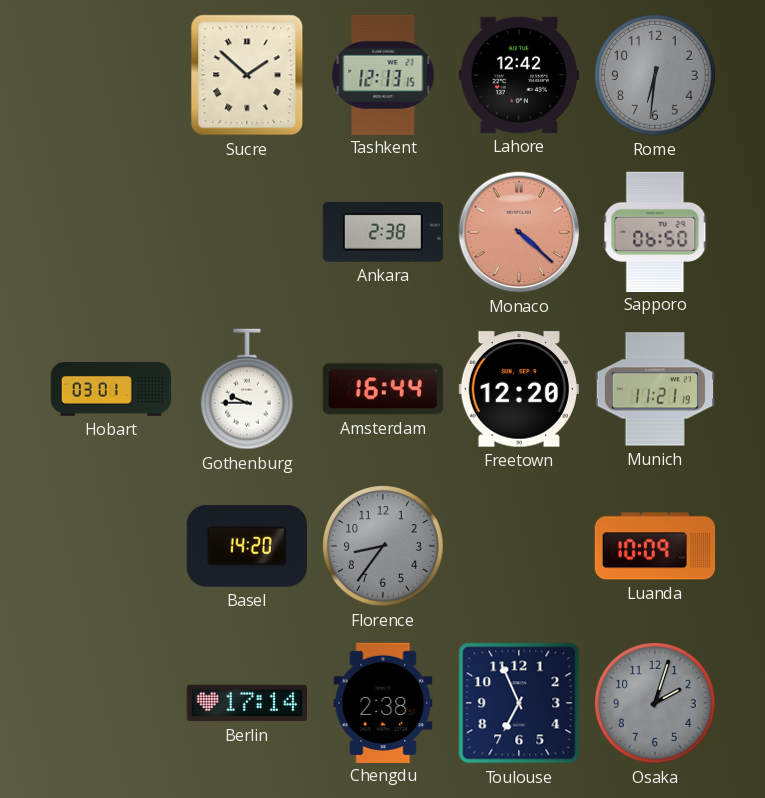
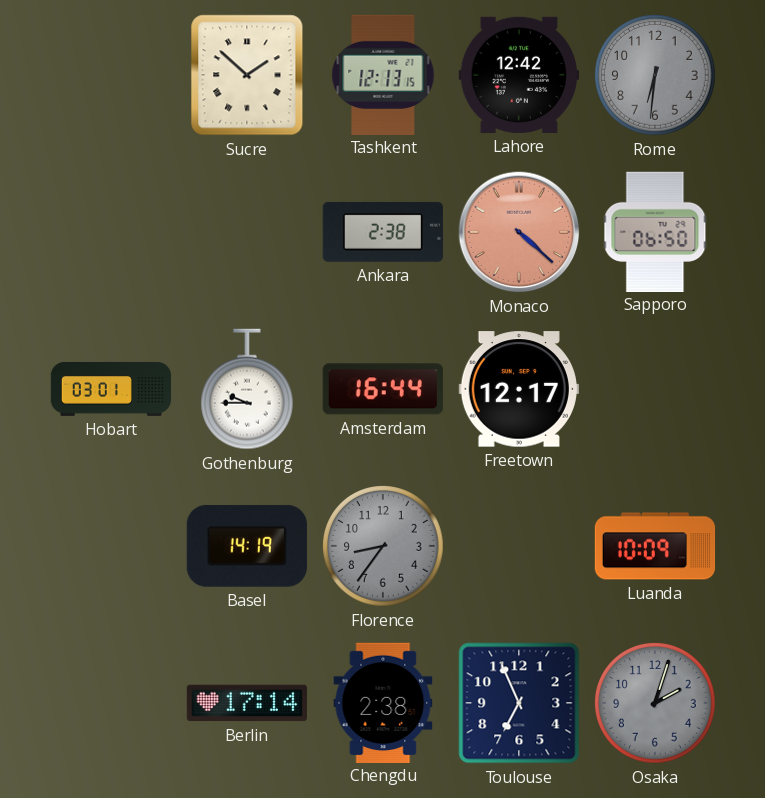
Freetown: 12:20 -> 12:17 (519, 389)
Munich: 11:21 -> none (654, 389)
Basel: 14:20 -> 14:19 (247, 546)
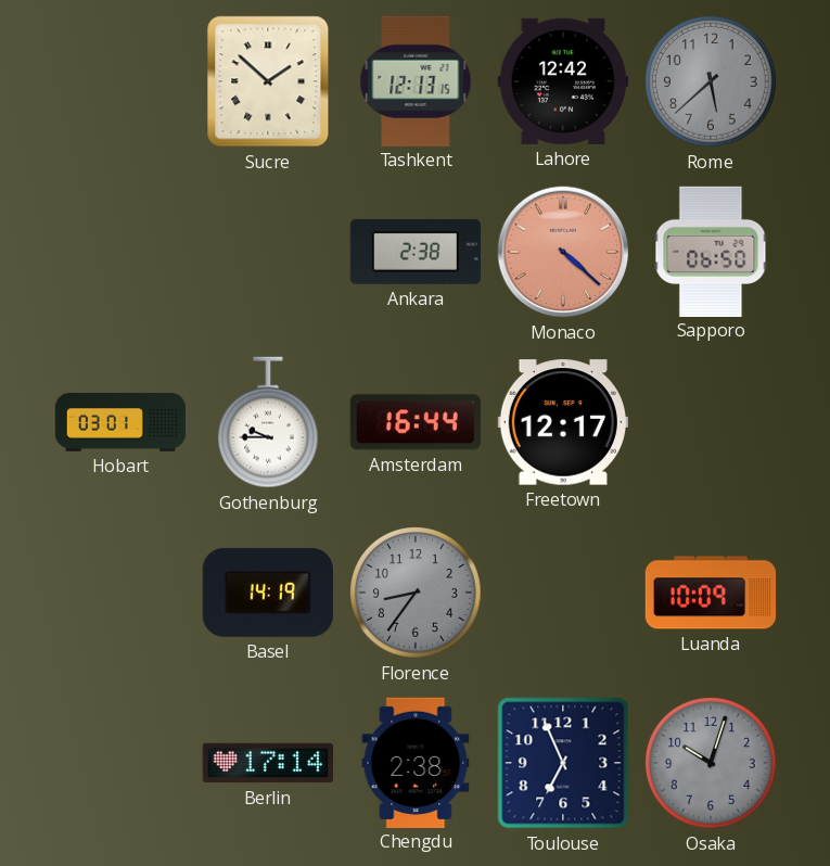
Rome: 6:31 -> 5:38 (712, 82)
Osaka: 2:03 -> 10:03 (712, 764)
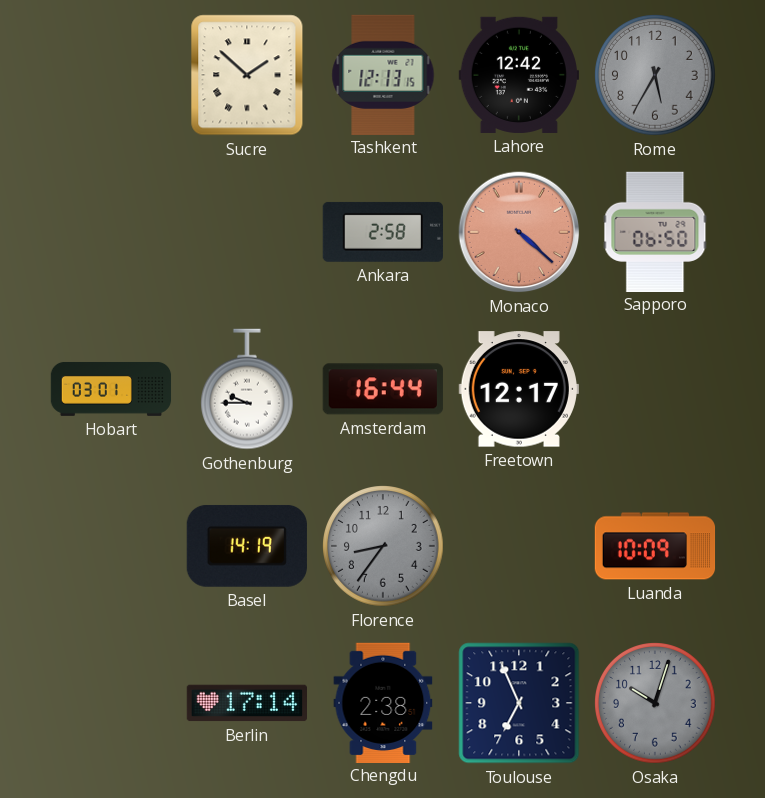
Rome: 5:38 -> 5:35 (656, 76)
Ankara: 2:38 -> 2:58 (383, 232)
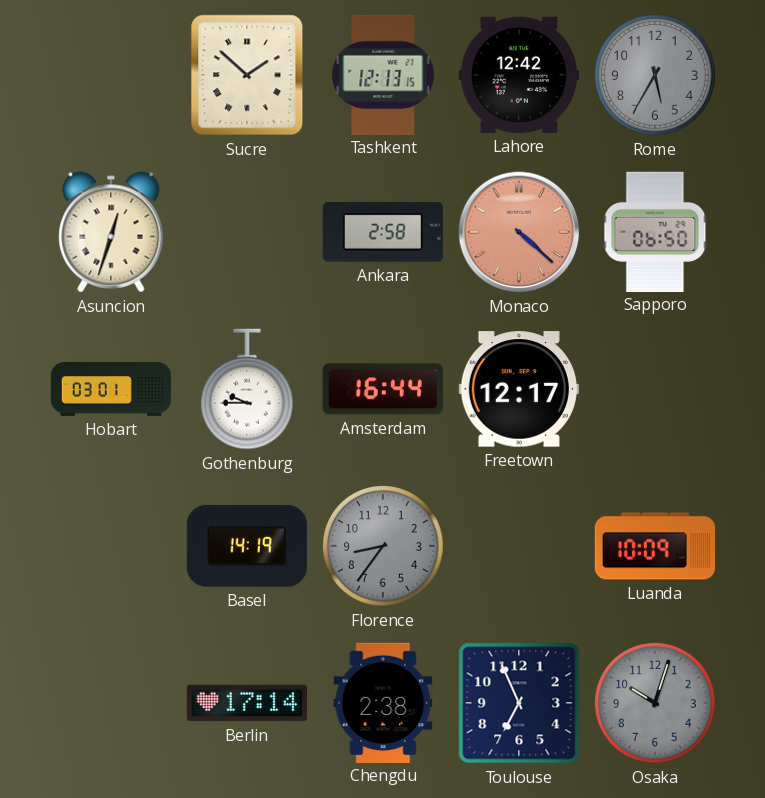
Asuncion: none -> 12:33 (111, 232)
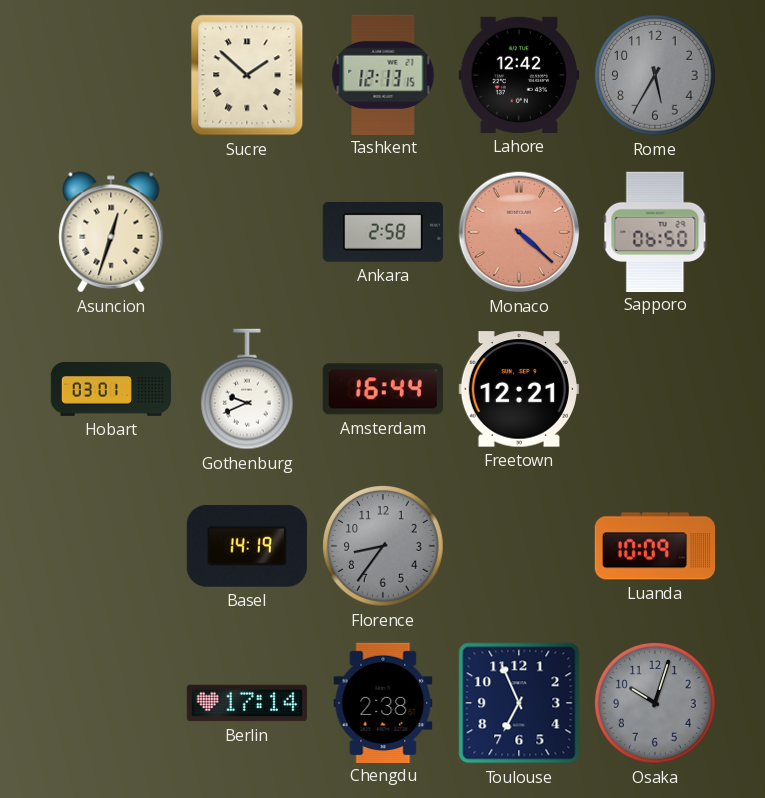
Gothenburg: 9:45 -> 9:41 (247, 389)
Freetown: 12:17 -> 12:21 (519, 389)
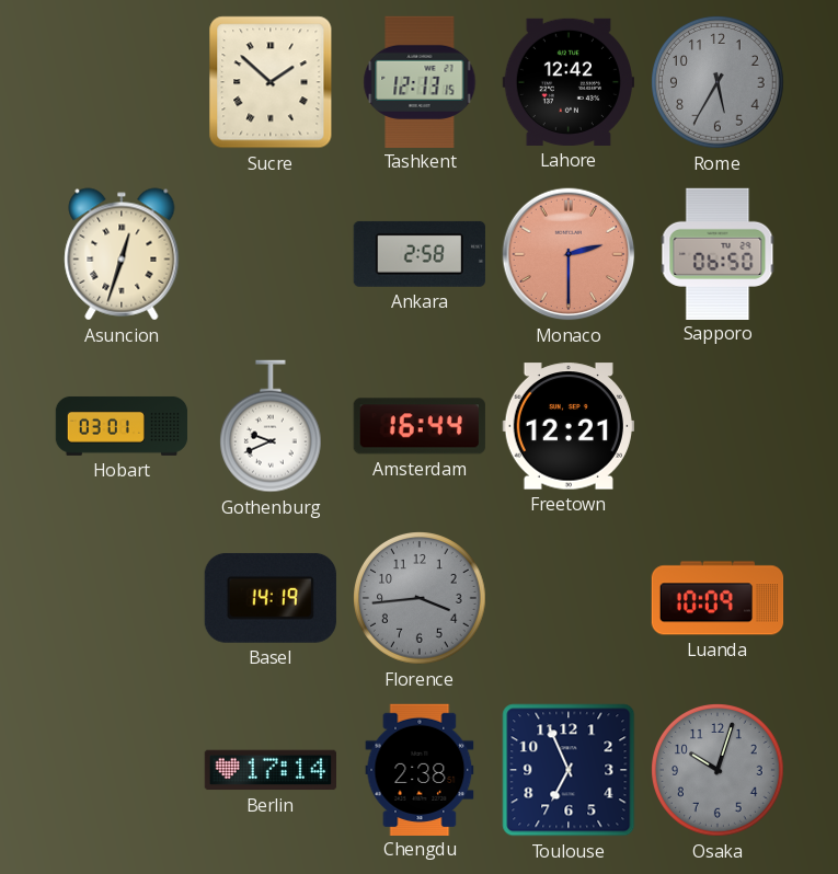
Monaco: 4:22 -> 2:30 (569, 254)
Florence: 8:36 -> 3:44 (421, 599)
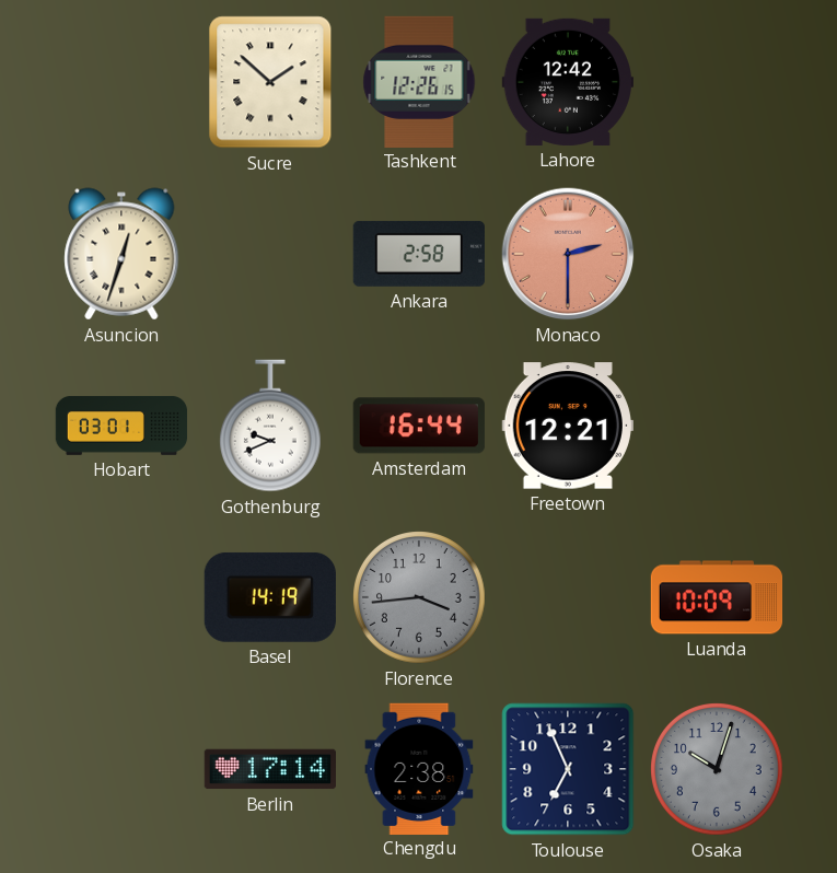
Tashkent: 12:13 -> 12:26 (419, 81)
Rome: 5:35 -> none (719, 83)
Sapporo: 06:50 -> none (718, 253)
